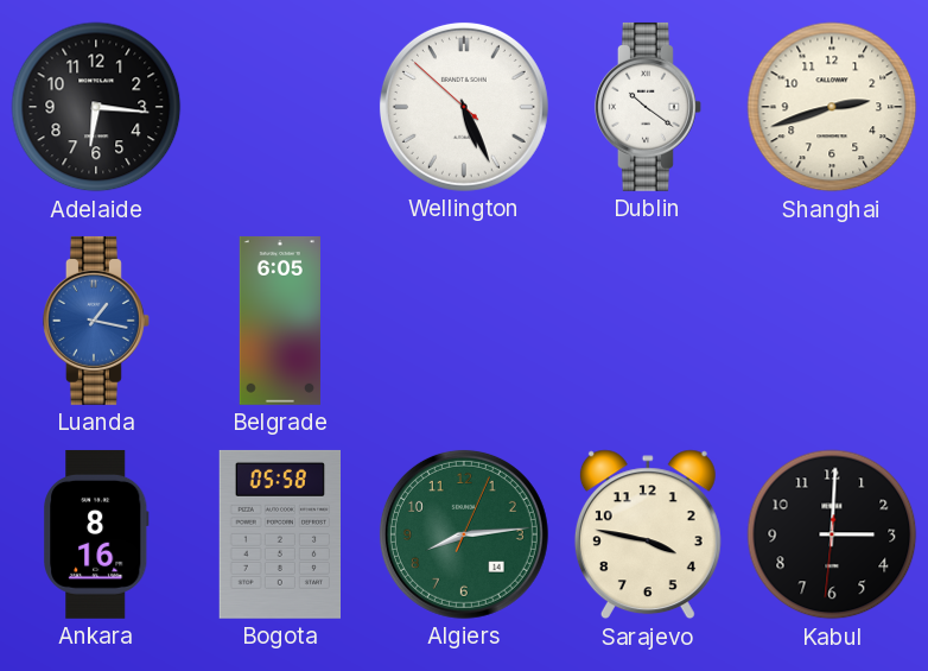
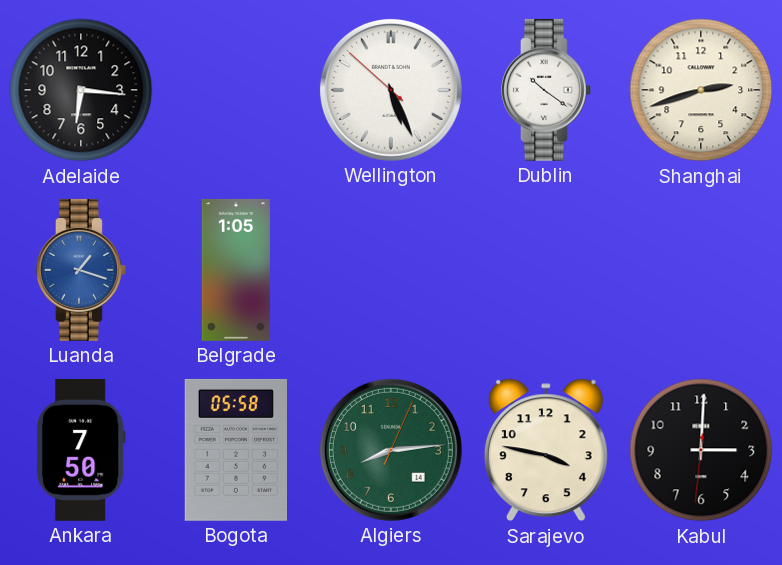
Luanda: 1:17 -> 1:18 (81, 270)
Belgrade: 6:05 -> 1:05 (236, 270)
Ankara: 8:16 -> 7:50 (82, 450)
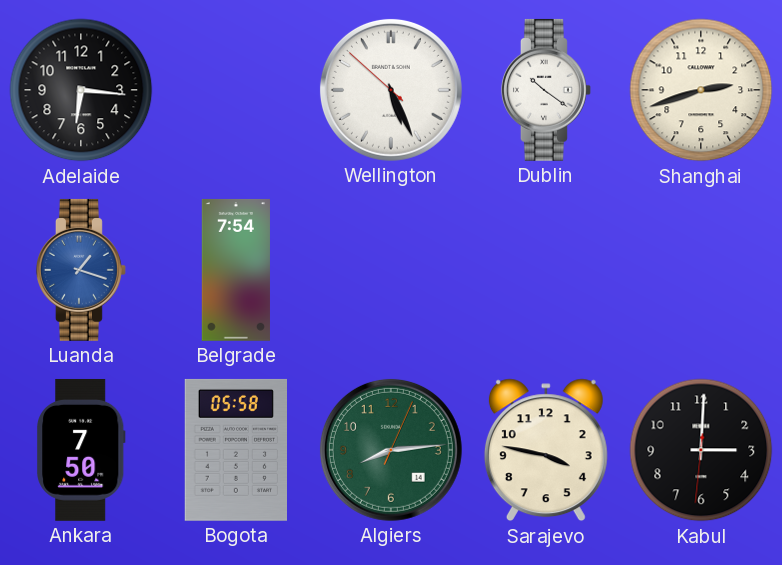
Belgrade: 1:05 -> 7:54 (236, 270)
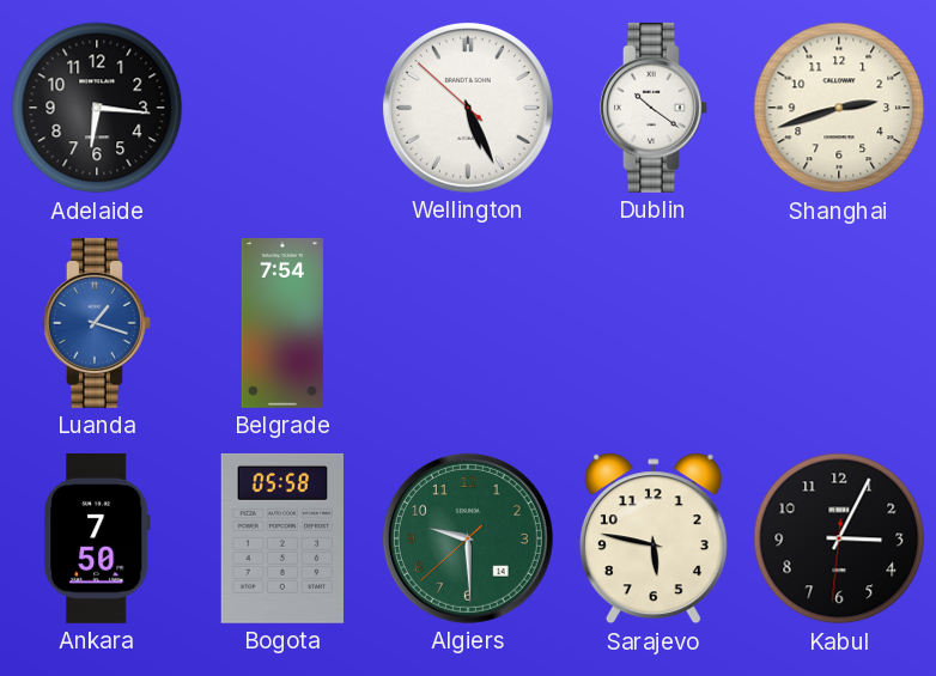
Algiers: 8:14 -> 9:29 (468, 538)
Sarajevo: 3:47 -> 5:47 (654, 538)
Kabul: 3:00 -> 3:04 (839, 538)
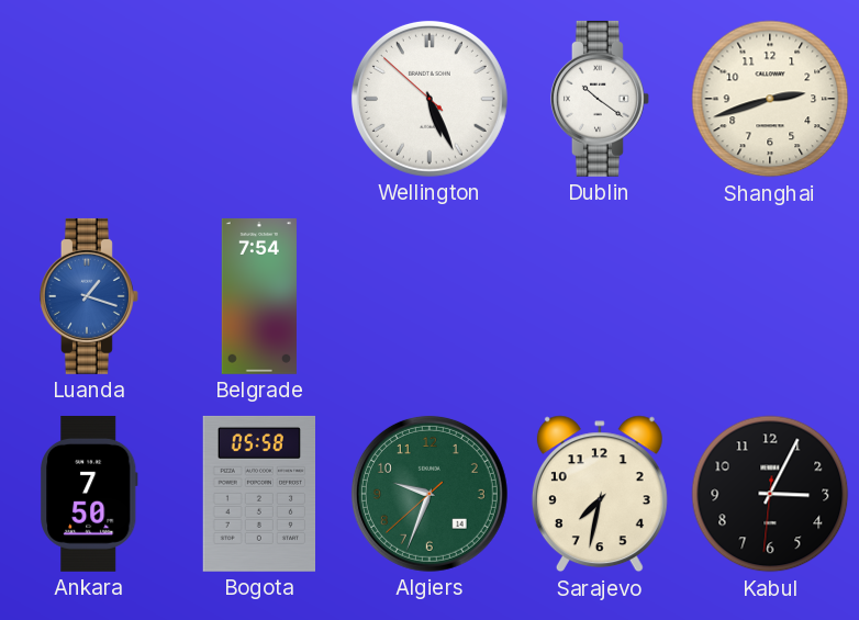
Adelaide: 6:16 -> none (97, 108)
Algiers: 9:29 -> 9:33 (430, 494)
Sarajevo: 5:47 -> 7:32 (600, 494)
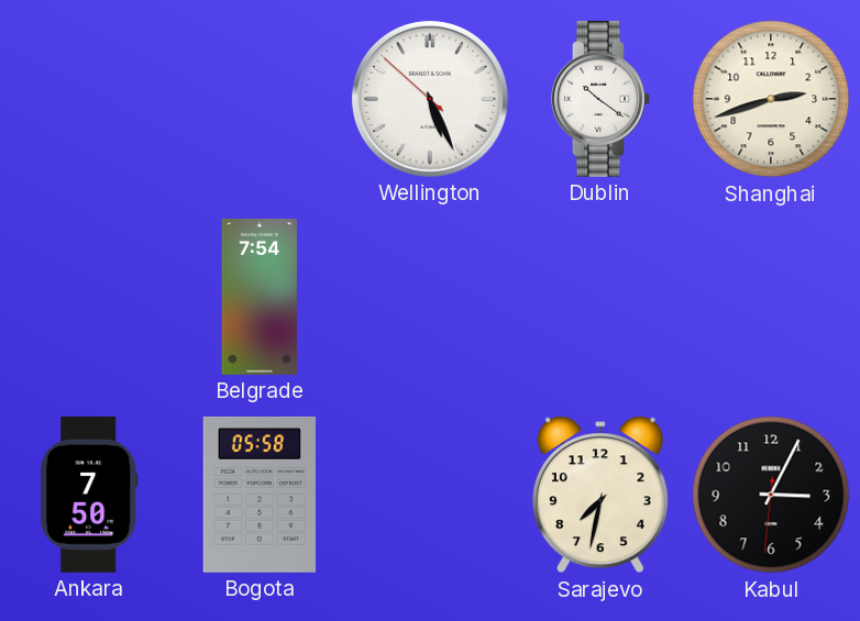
Luanda: 1:18 -> none (89, 296)
Algiers: 9:33 -> none (430, 494)
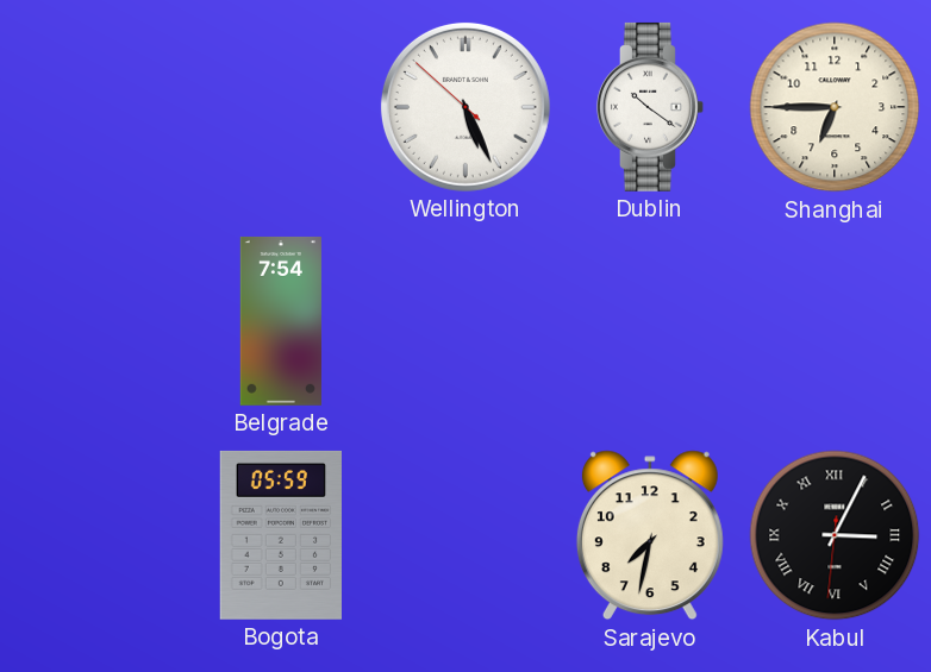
Shanghai: 2:42 -> 6:45 (835, 107)
Ankara: 7:50 -> none (90, 495)
Bogota: 05:58 -> 05:59 (280, 535)
Kabul numerals: Arabic -> Roman (835, 535)
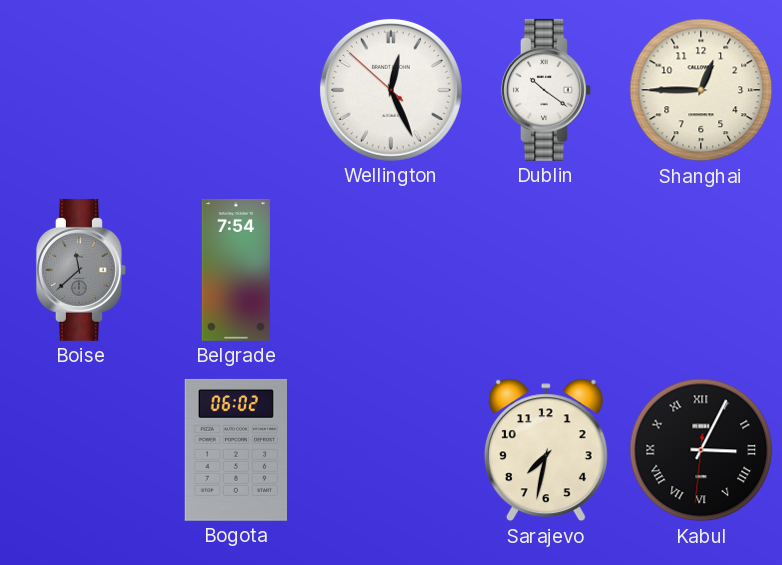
Wellington: 5:25 -> 12:25 (391, 90)
Shanghai: 6:45 -> 12:45 (701, 90)
Boise: none -> 11:38 (81, 270)
Bogota: 05:59 -> 06:02 (235, 450)
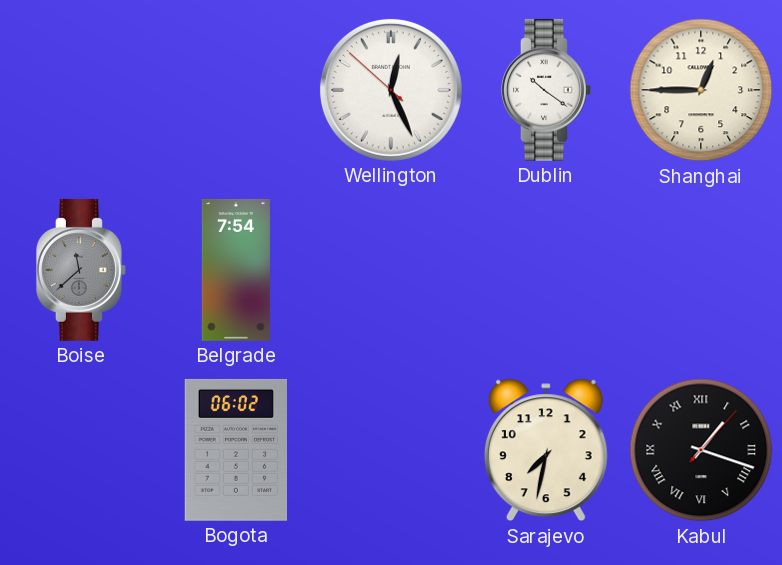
Kabul: 3:04 -> 1:18 (701, 450)
